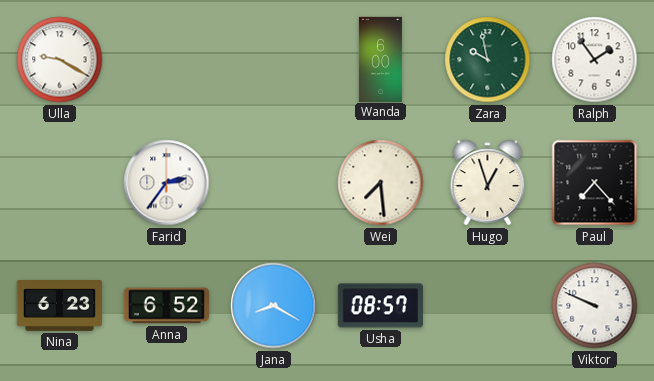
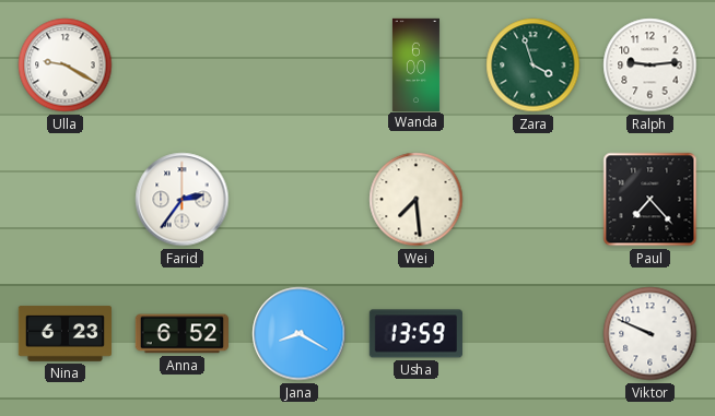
Zara: 9:58 -> 3:57 (534, 66)
Ralph: 1:54 -> 9:14 (650, 66)
Hugo: 12:57 -> none (488, 183)
Usha: 08:57 -> 13:59 (415, 334)
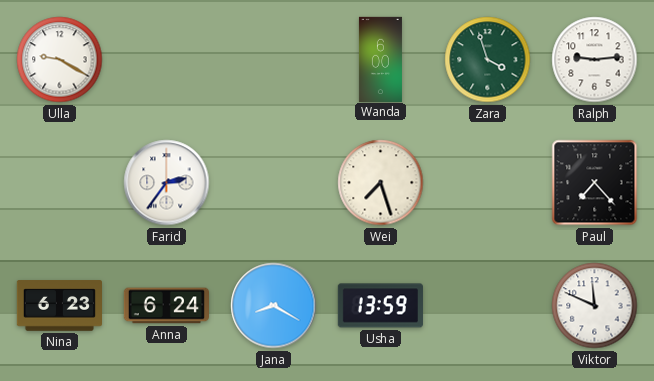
Wei: 7:29 -> 7:27 (381, 183)
Anna: 6:52 -> 6:24 (166, 306)
Viktor: 9:49 -> 11:49 (595, 306)
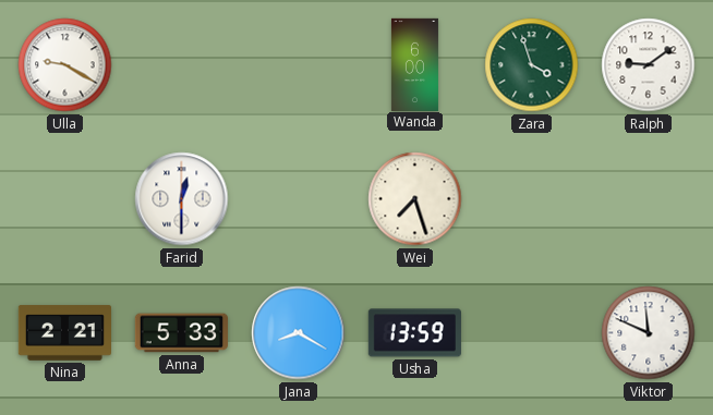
Ralph: 9:14 -> 9:09 (649, 65)
Farid: 2:36 -> 12:30 (182, 199)
Paul: 7:23 -> none (595, 183)
Nina: 6:23 -> 2:21 (64, 333)
Anna: 6:24 -> 5:33 (181, 333)
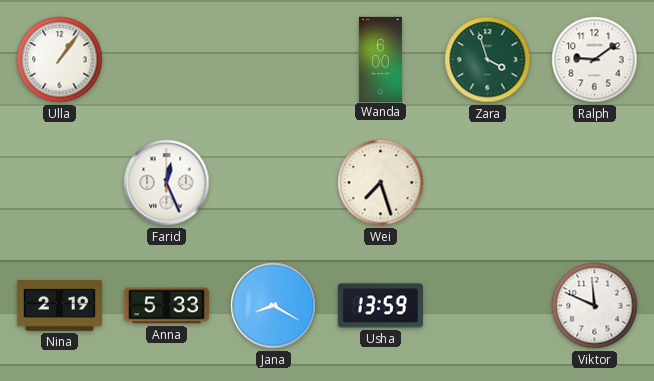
Ulla: 9:20 -> 1:06 (60, 60)
Farid: 12:30 -> 12:26 (167, 183)
Nina: 2:21 -> 2:19 (59, 306)
